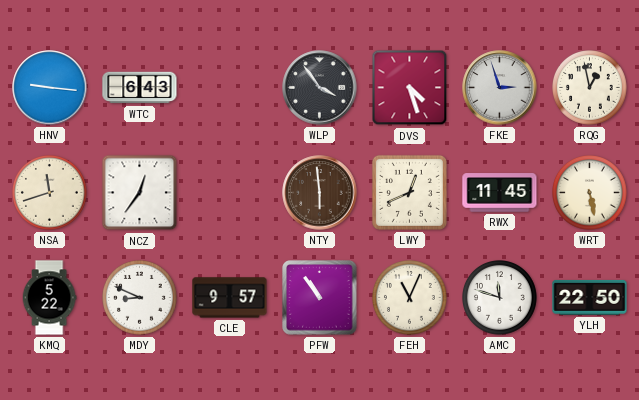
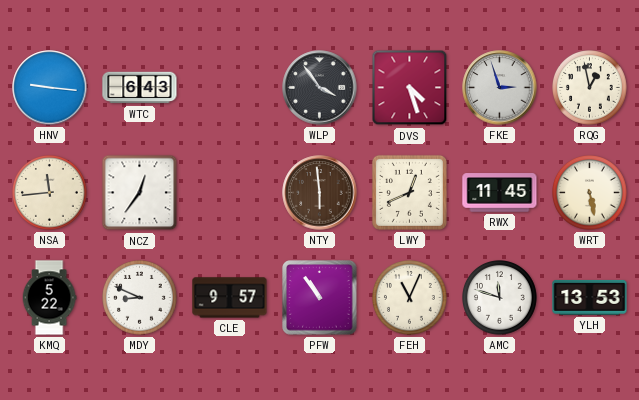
NSA: 11:42 -> 11:44 (50, 193)
YLH: 22:50 -> 13:53 (590, 297)
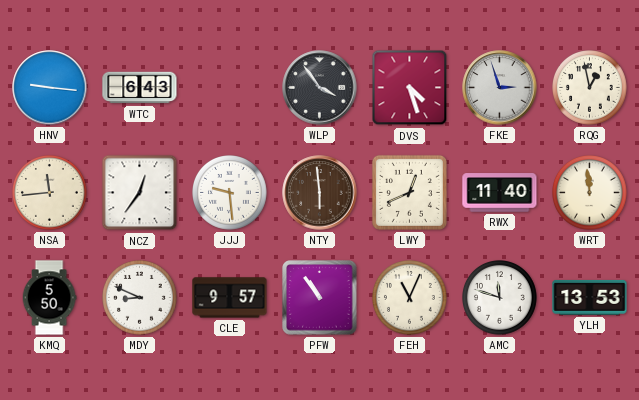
JJJ: none -> 9:29 (230, 193)
RWX: 11:45 -> 11:40 (500, 193)
WRT: 5:28 -> 11:59 (590, 193)
KMQ: 5:22 -> 5:50 (49, 298)
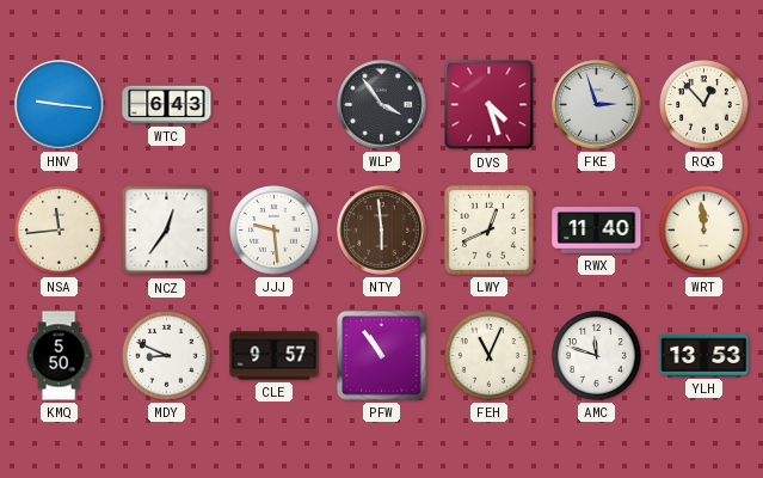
RQG: 12:58 -> 12:53 (704, 105)
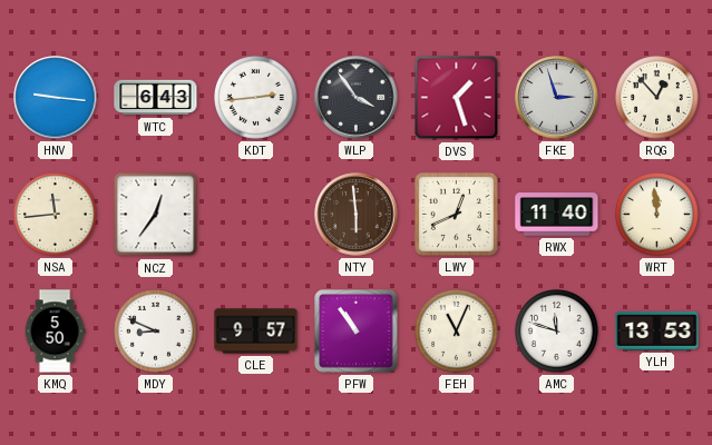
KDT: none -> 2:44 (256, 98)
DVS: 4:27 -> 1:27 (457, 98)
JJJ: 9:29 -> none (275, 231)
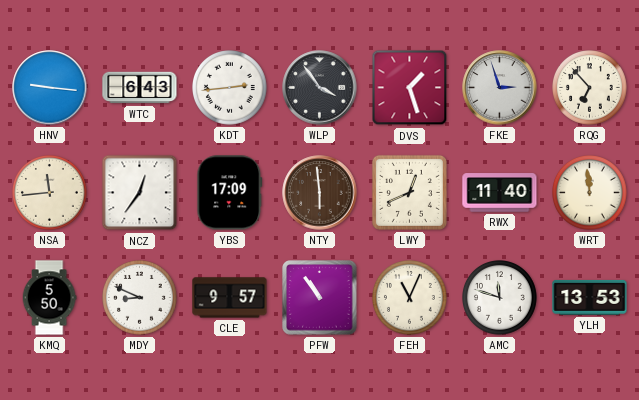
RQG: 12:53 -> 6:53 (590, 88)
YBS: none -> 17:09 (230, 193)
